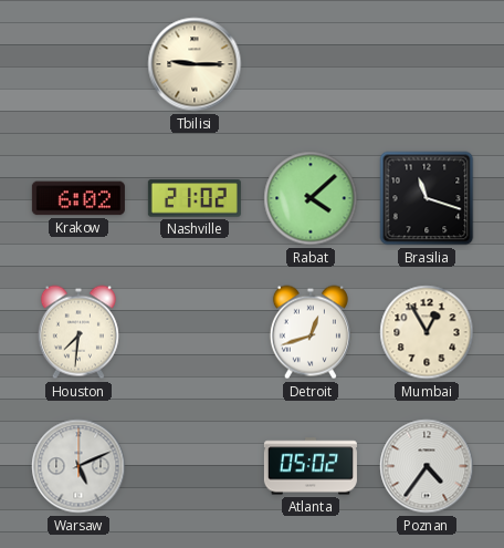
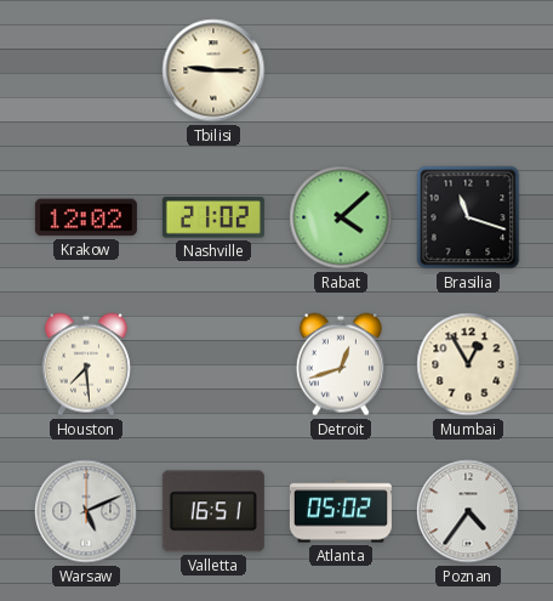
Krakow: 6:02 -> 12:02 (86, 217)
Houston: 7:31 -> 7:29 (86, 364)
Valletta: none -> 16:51 (213, 511)
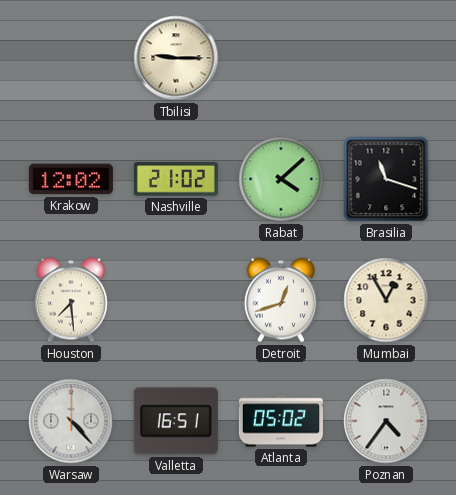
Warsaw: 5:11 -> 4:23 (71, 421)
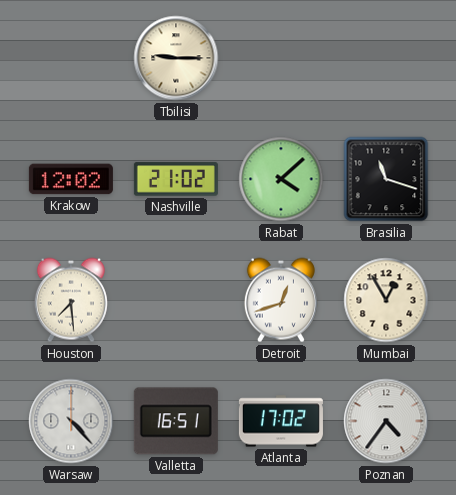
Atlanta: 05:02 -> 17:02 (281, 421)
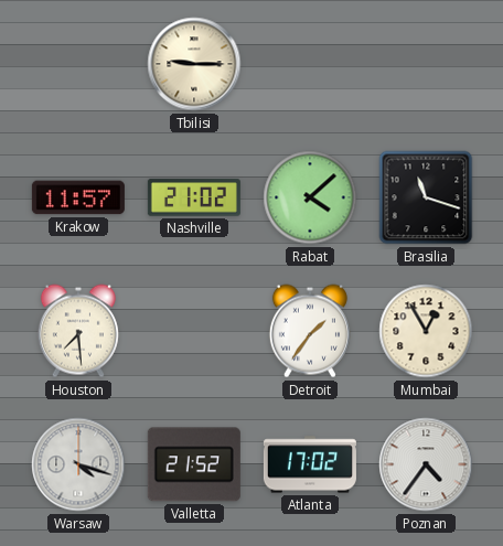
Krakow: 12:02 -> 11:57 (78, 197)
Detroit: 12:42 -> 1:36 (310, 331)
Warsaw: 4:23 -> 4:18 (78, 464)
Valletta: 16:51 -> 21:52 (194, 464)
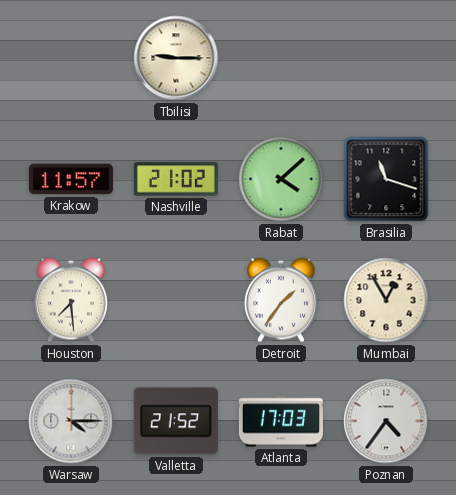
Warsaw: 4:18 -> 4:15 (71, 421)
Atlanta: 17:02 -> 17:03 (281, 421)
